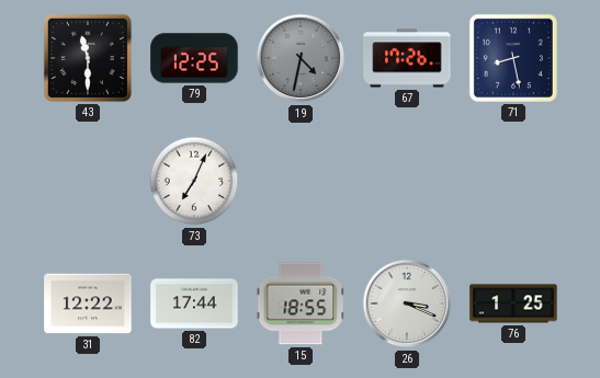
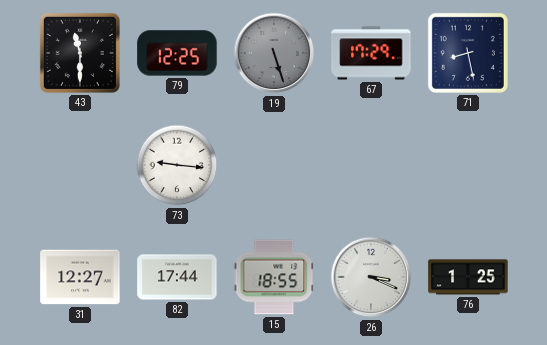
19: 4:32 -> 5:27 (274, 53)
67: 17:26 -> 17:29 (371, 53)
73: 7:04 -> 9:16 (177, 165)
31: 12:22 -> 12:27 (80, 277)
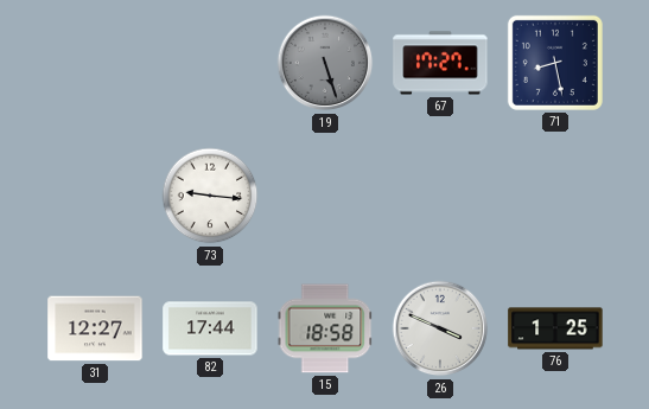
43: 11:30 -> none (80, 53)
79: 12:25 -> none (177, 53)
67: 17:29 -> 17:27 (440, 63)
15: 18:55 -> 18:58 (325, 328)
26: 3:19 -> 3:49 (440, 328)
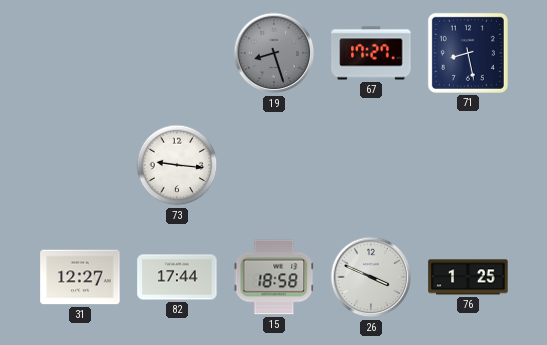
19: 5:27 -> 8:27 (274, 53)
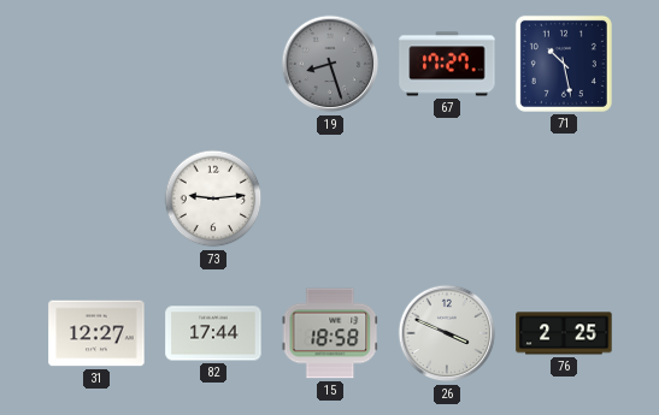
71: 8:28 -> 10:28 (564, 64)
73: 9:16 -> 9:14 (213, 198)
76: 1:25 -> 2:25 (564, 333)
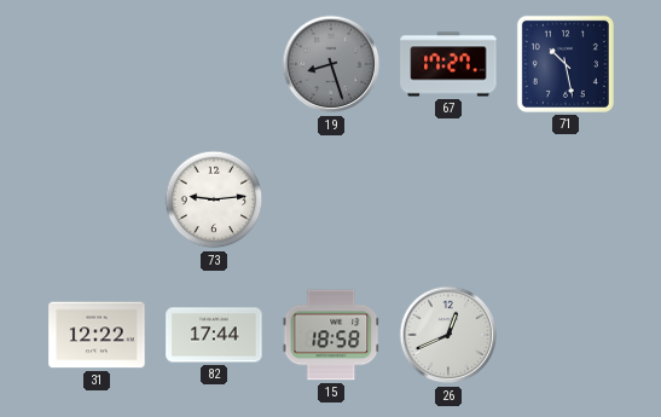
31: 12:27 -> 12:22 (97, 335)
26: 3:49 -> 12:41 (448, 335)
76: 2:25 -> none (564, 333)
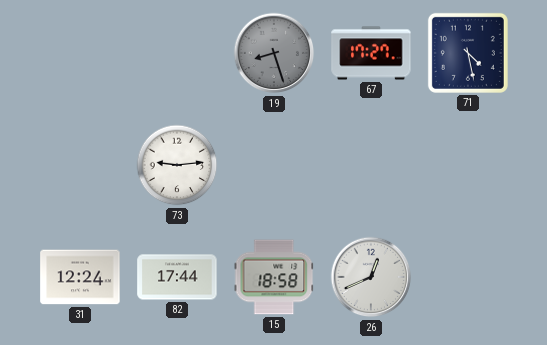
71: 10:28 -> 4:28 (468, 53)
31: 12:22 -> 12:24 (80, 277)
